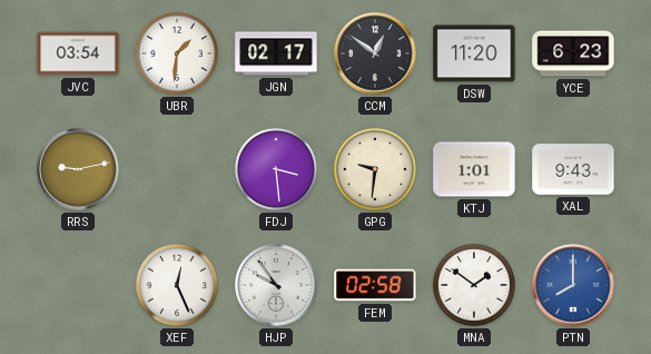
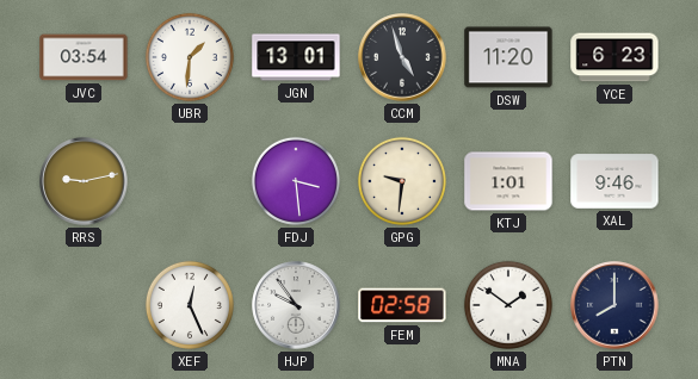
JGN: 02:17 -> 13:01 (296, 57)
CCM: 12:51 -> 4:57 (402, 57)
XAL: 9:43 -> 9:46 (614, 181)
PTN dial: blue -> navy (614, 305)
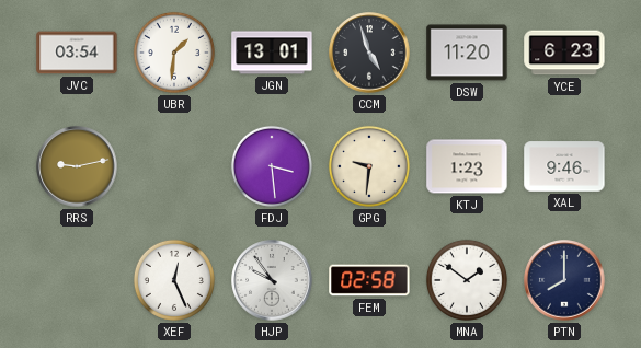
KTJ: 1:01 -> 1:23 (467, 166)
